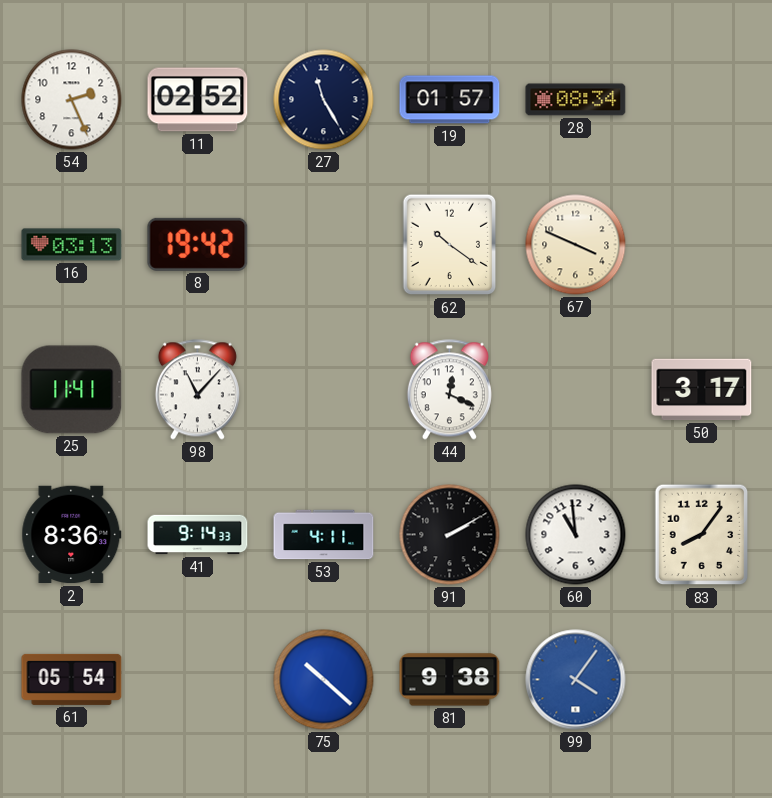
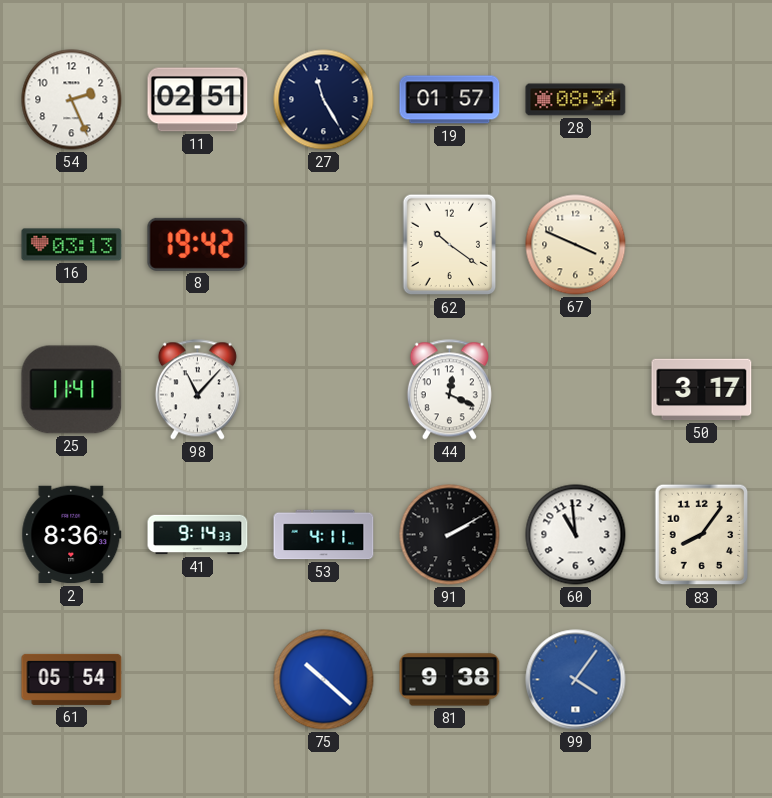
11: 02:52 -> 02:51 (198, 100)
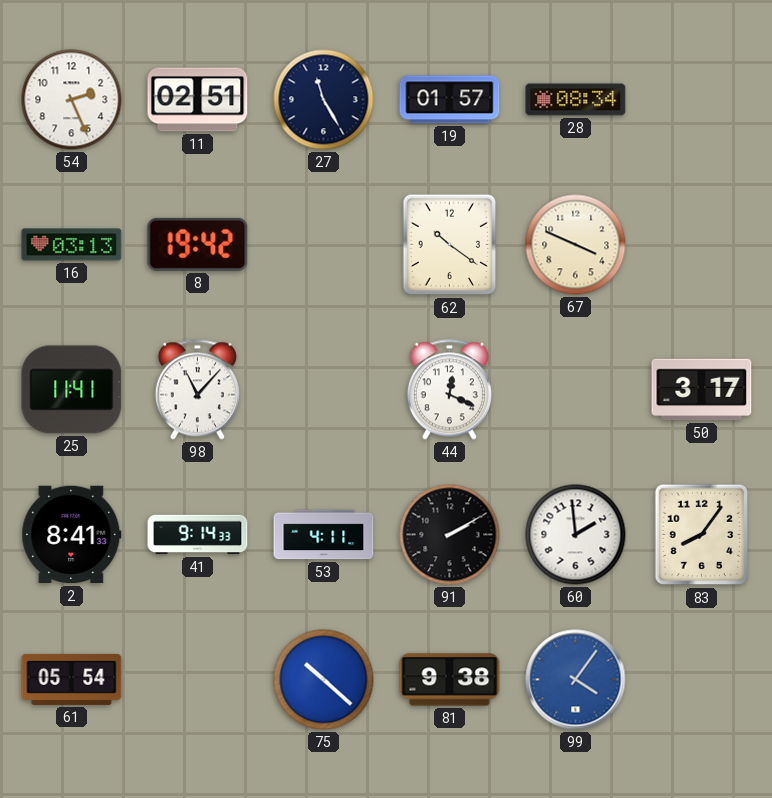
2: 8:36 -> 8:41 (72, 535)
60: 10:59 -> 1:59 (576, 535)
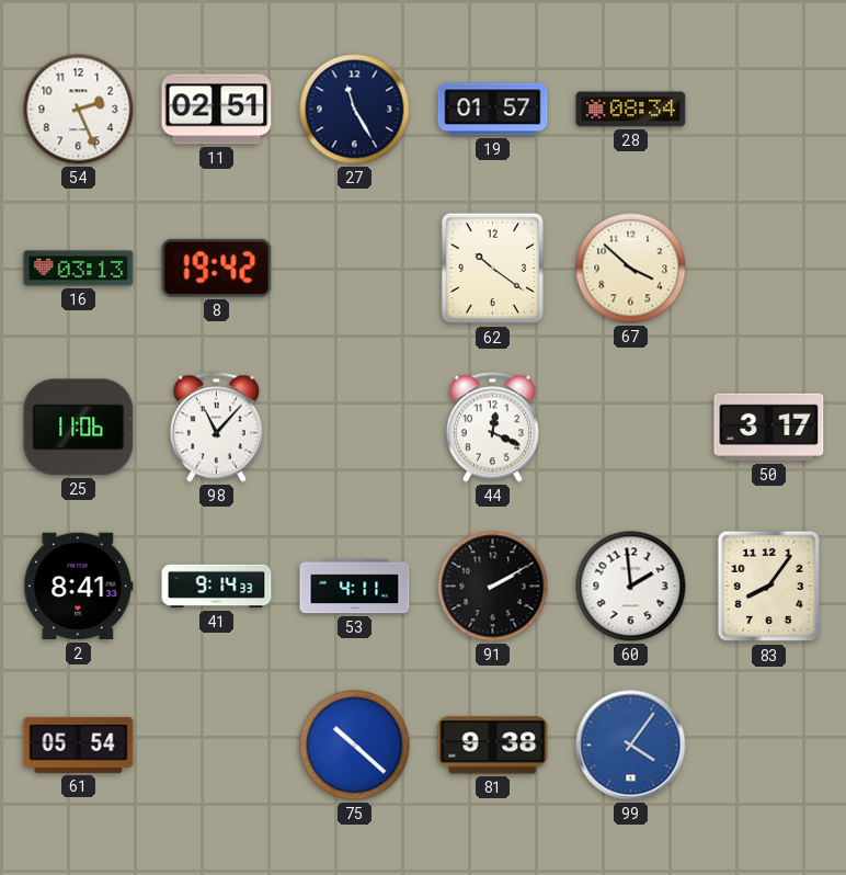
67: 3:49 -> 3:52 (631, 269)
25: 11:41 -> 11:06 (79, 428)
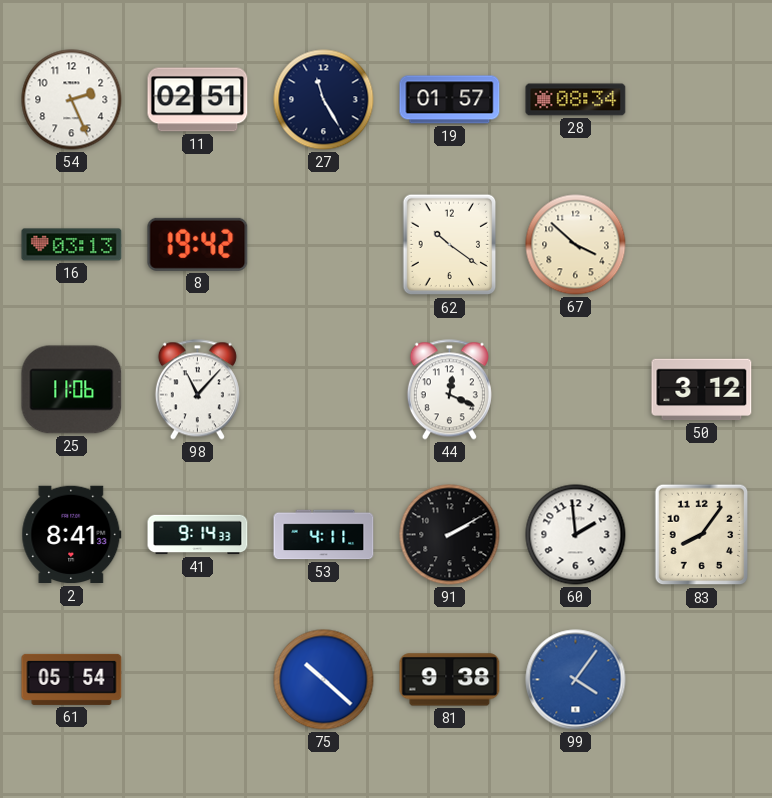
50: 3:17 -> 3:12 (702, 390)
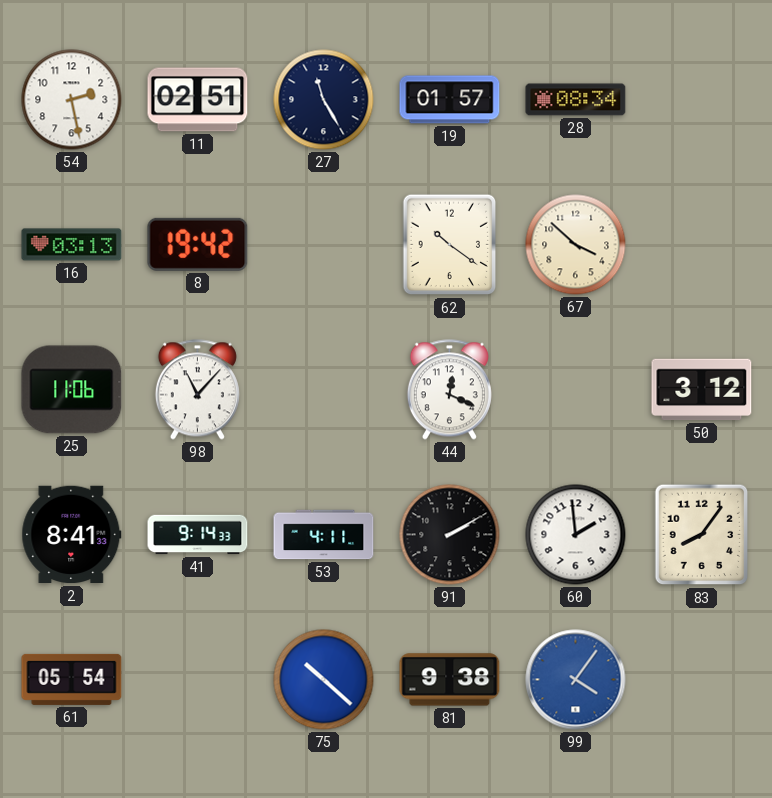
54: 2:26 -> 2:28 (72, 100)
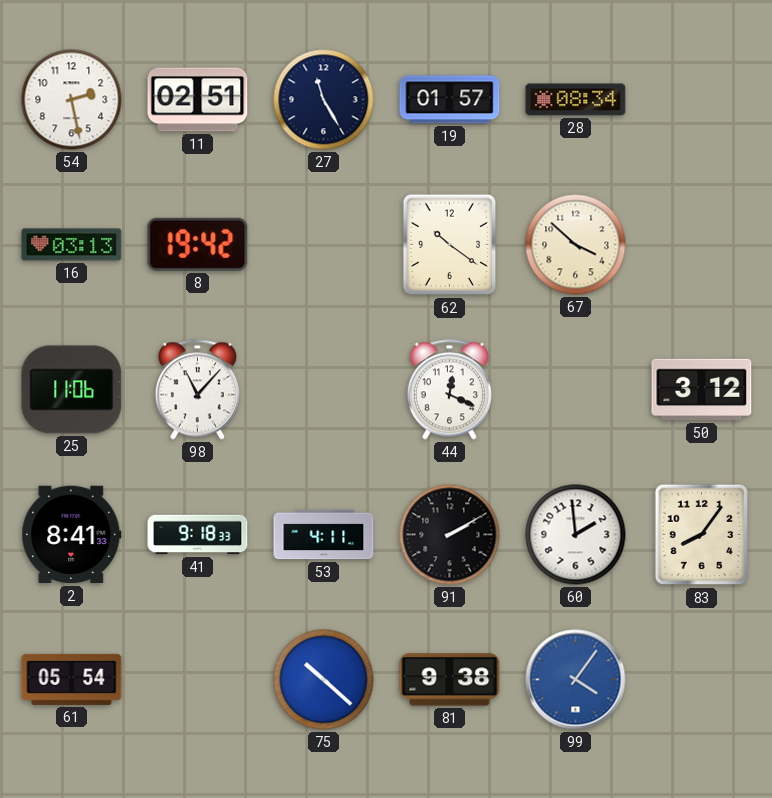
41: 9:14 -> 9:18 (198, 535)
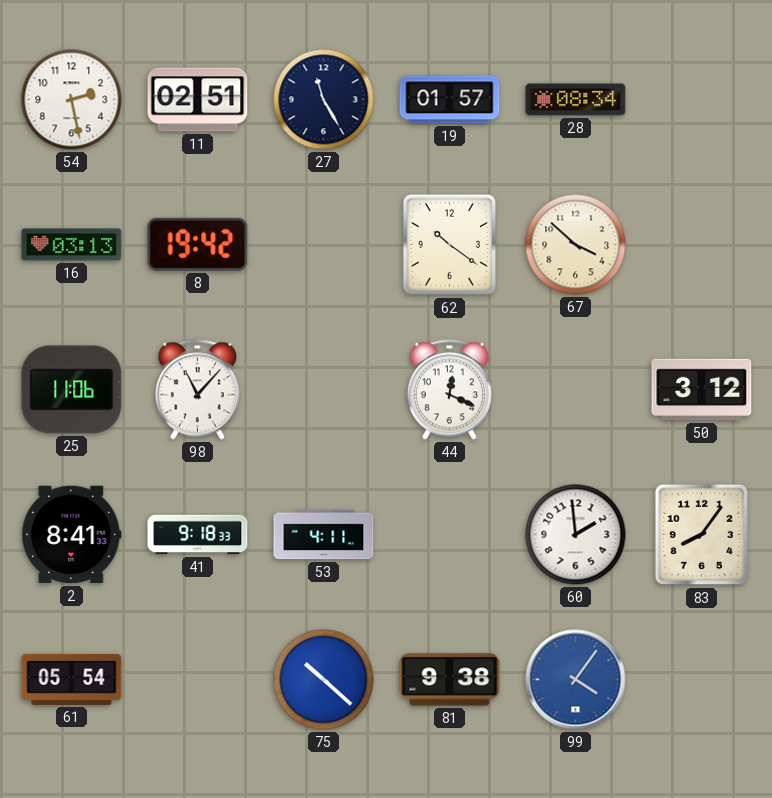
91: 2:10 -> none (450, 535)
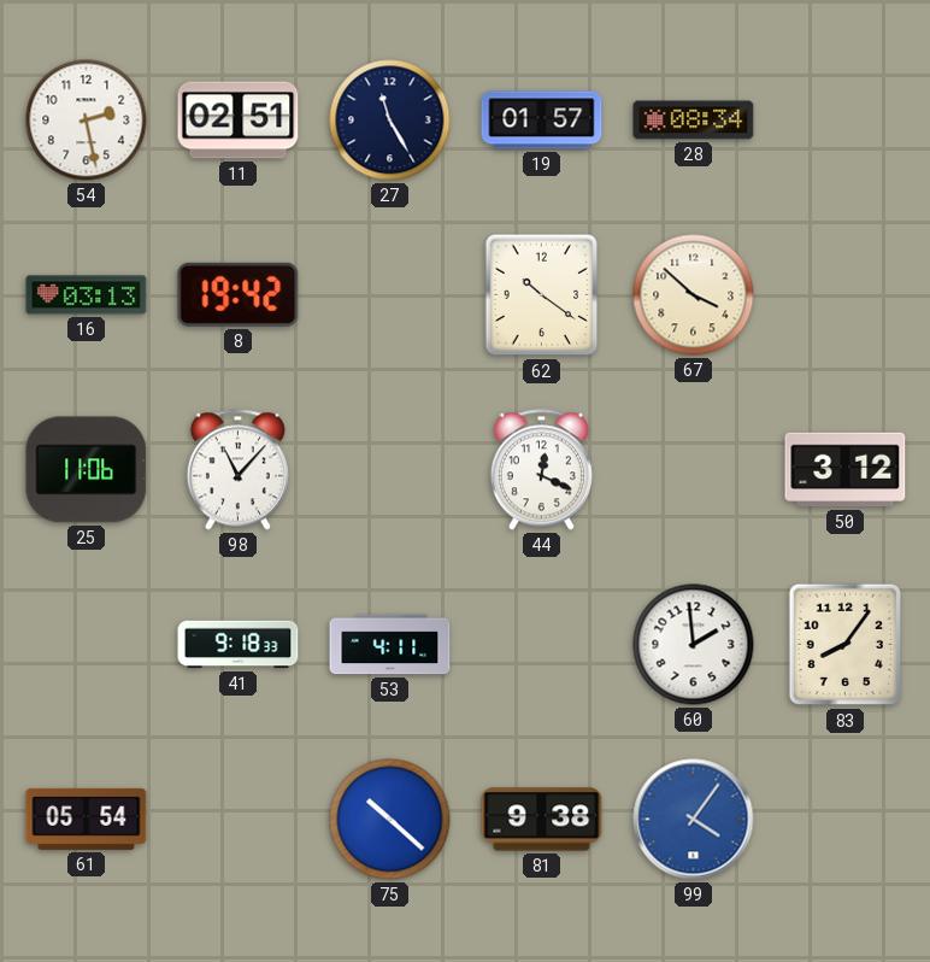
2: 8:41 -> none (72, 535)
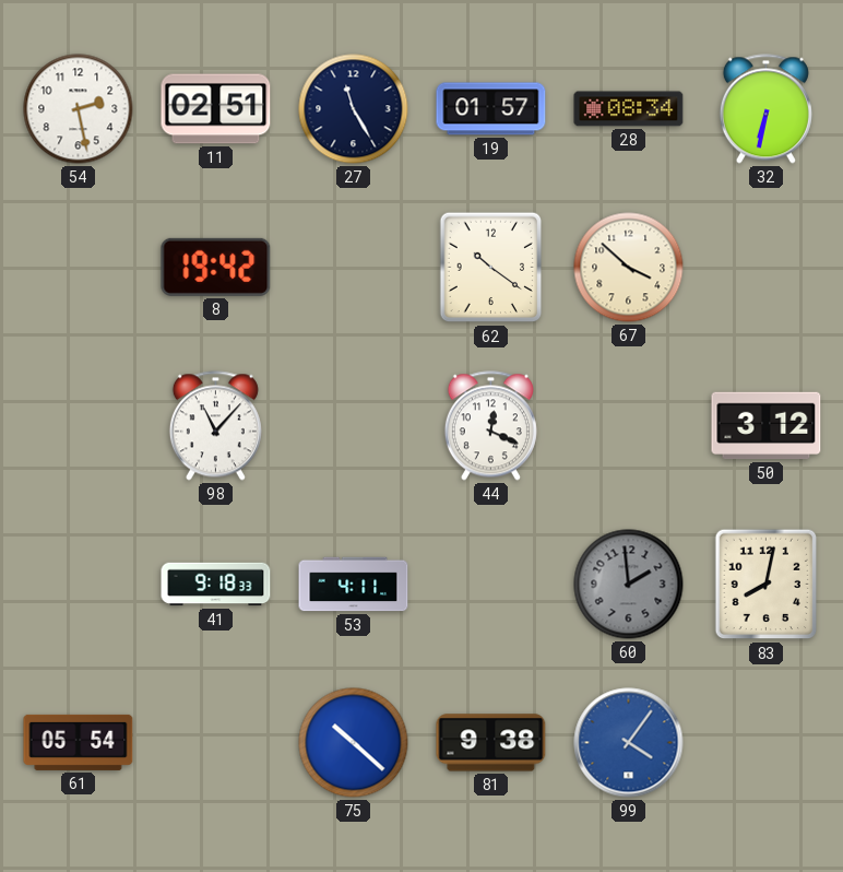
32: none -> 6:32 (765, 109)
16: 03:13 -> none (87, 295)
25: 11:06 -> none (87, 470)
60 dial: white -> grey (629, 585)
83: 8:06 -> 8:02 (767, 585)
